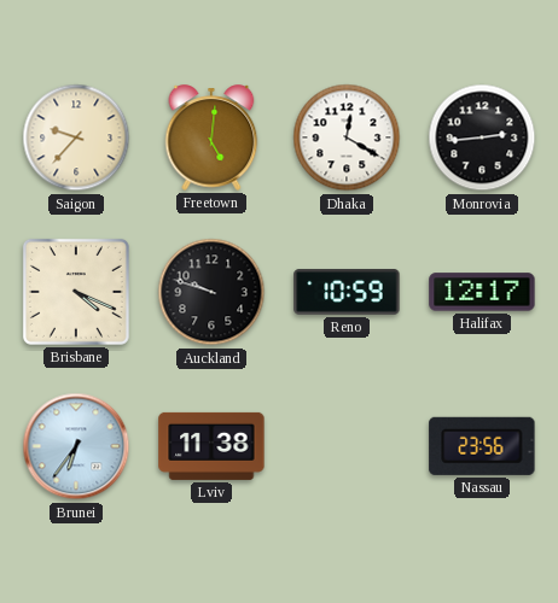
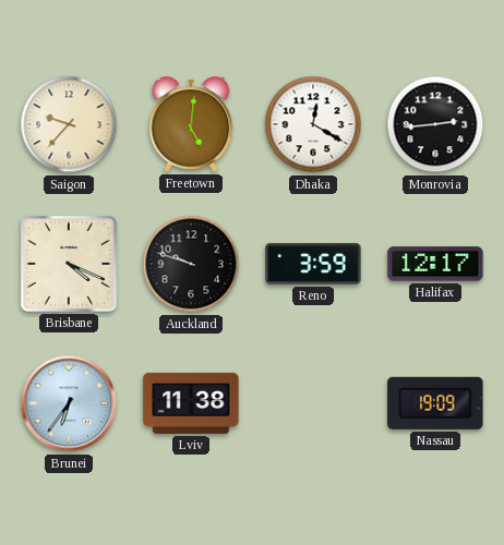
Reno: 10:59 -> 3:59 (313, 264)
Nassau: 23:56 -> 19:09 (435, 403)
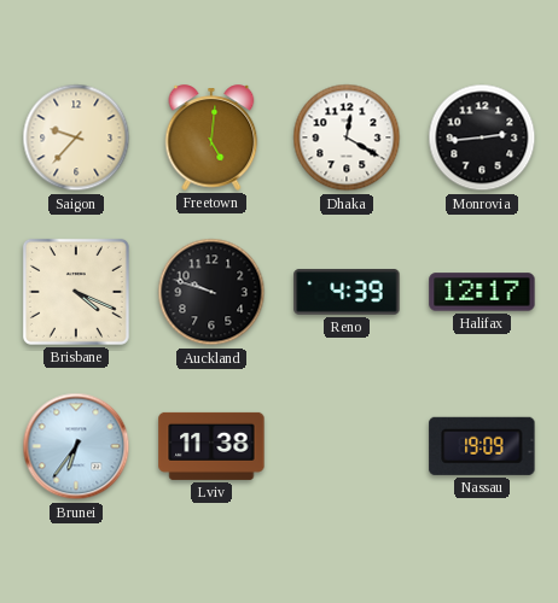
Reno: 3:59 -> 4:39 (347, 292)
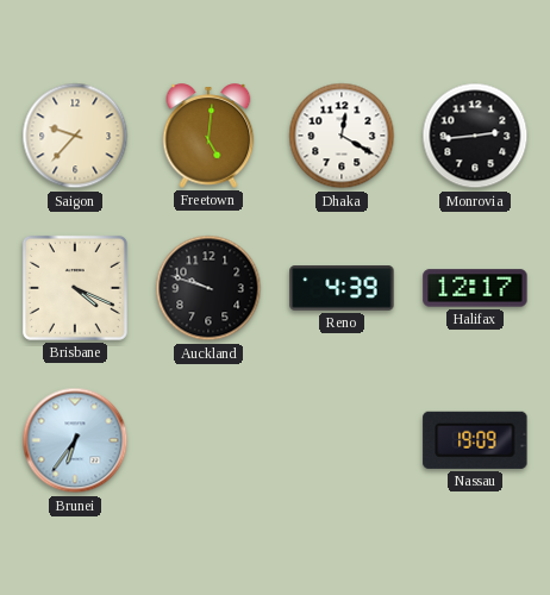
Lviv: 11:38 -> none (211, 446)
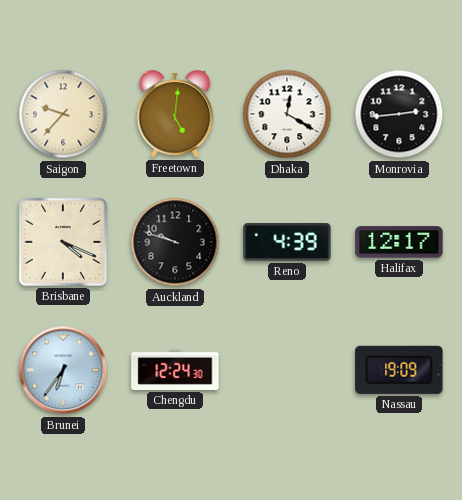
Chengdu: none -> 12:24 (175, 370)
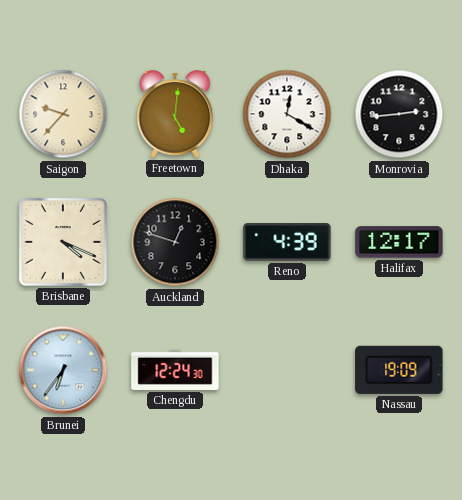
Auckland: 9:48 -> 12:48 (175, 242)
